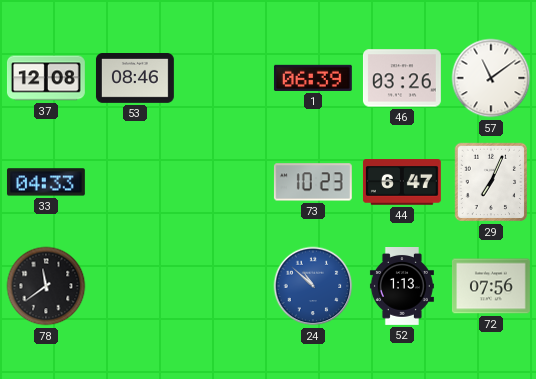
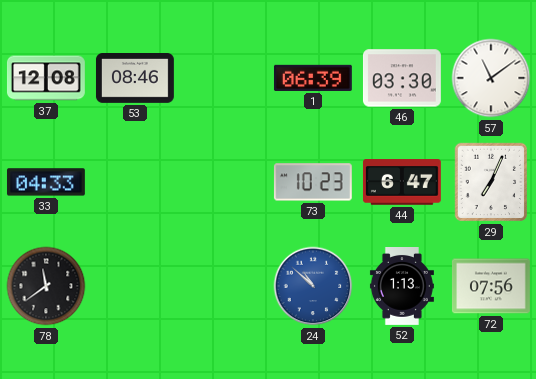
46: 03:26 -> 03:30 (402, 78)
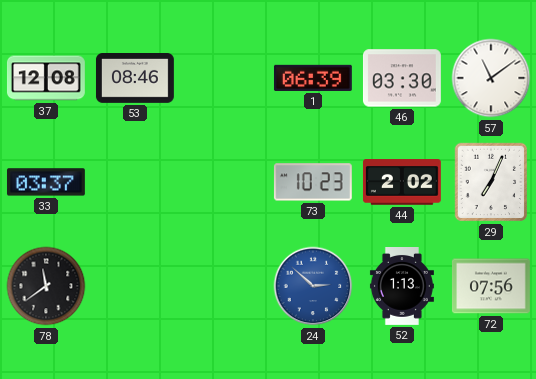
33: 04:33 -> 03:37 (46, 182)
44: 6:47 -> 2:02 (402, 182)
24: 10:52 -> 2:52 (313, 286)
